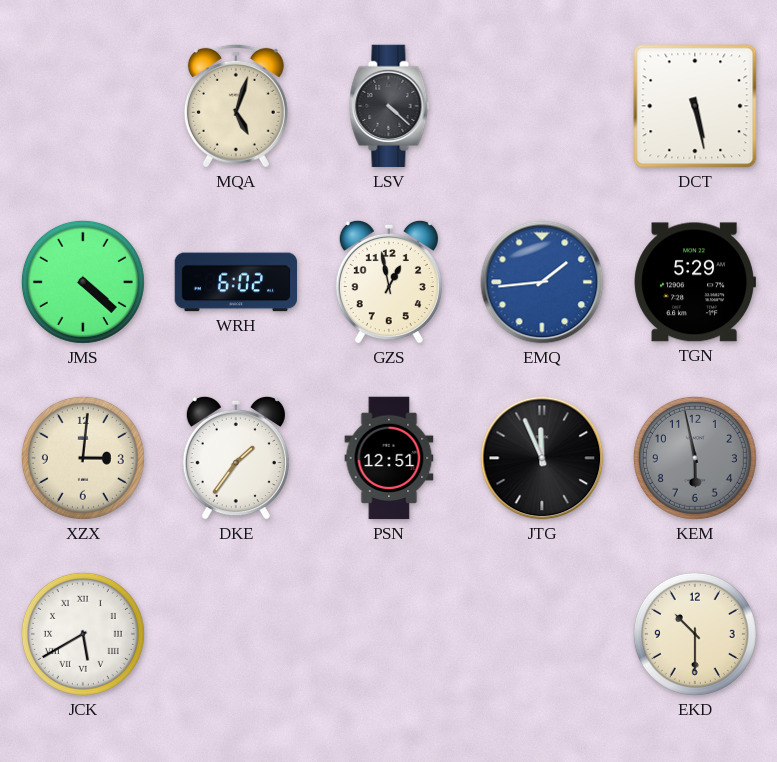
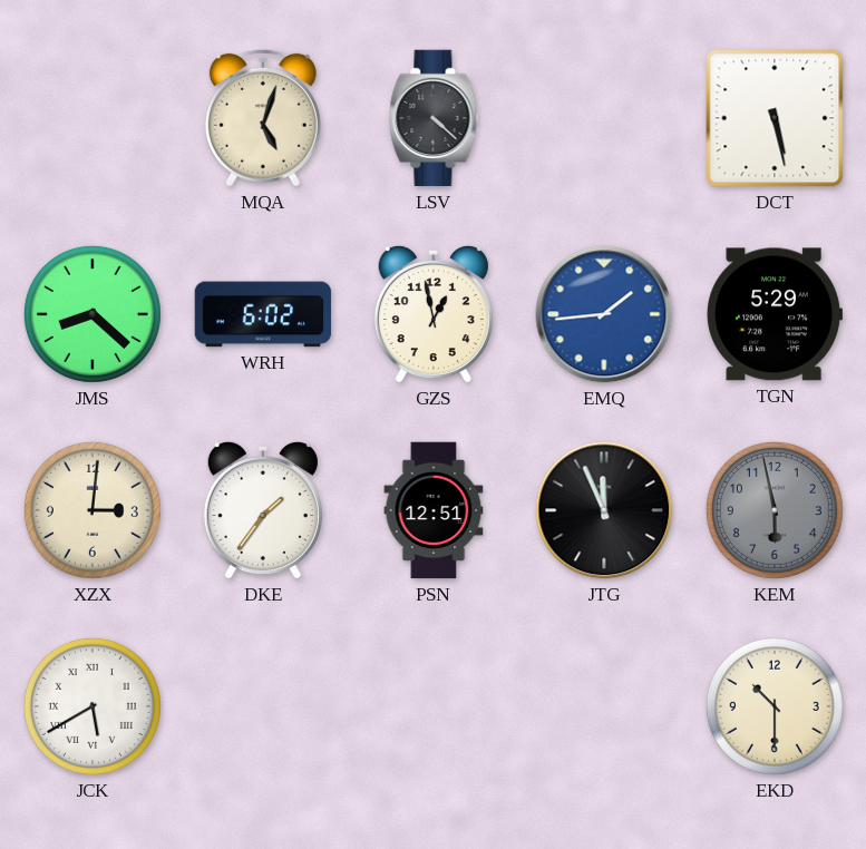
JMS: 4:22 -> 8:22 (93, 314)
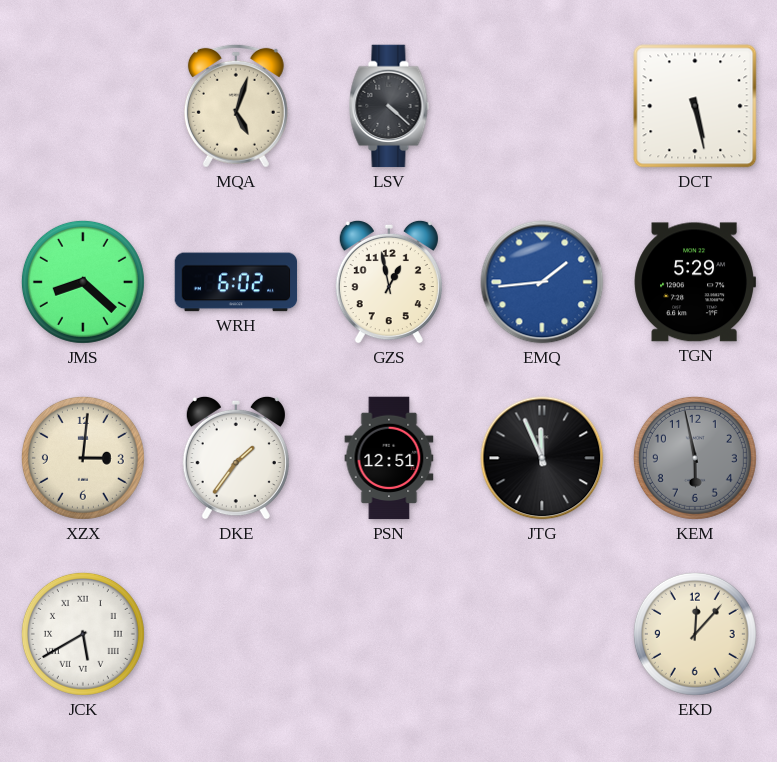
EKD: 10:30 -> 12:07 (695, 634)
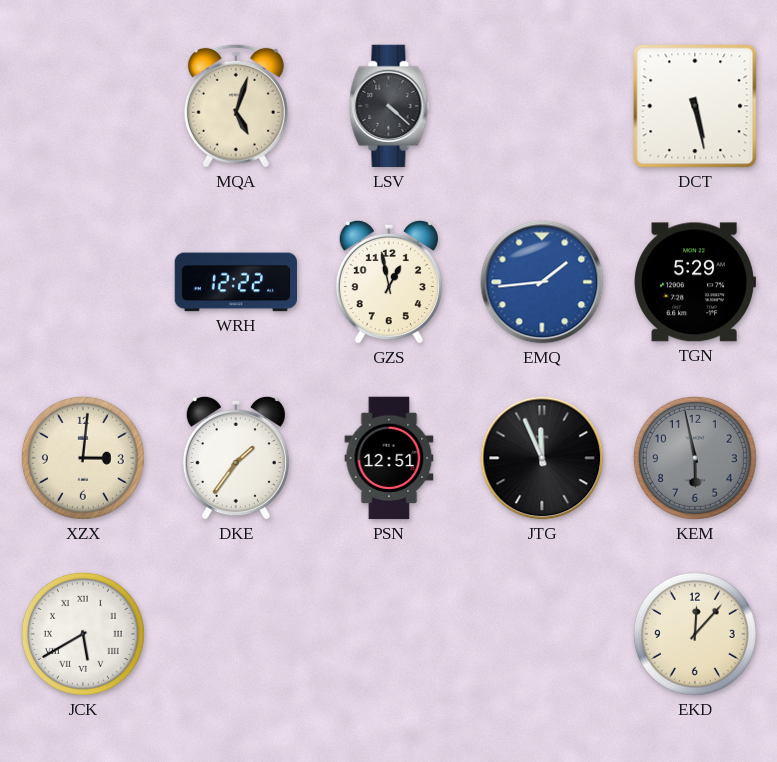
JMS: 8:22 -> none (83, 282)
WRH: 6:02 -> 12:22 (236, 282)
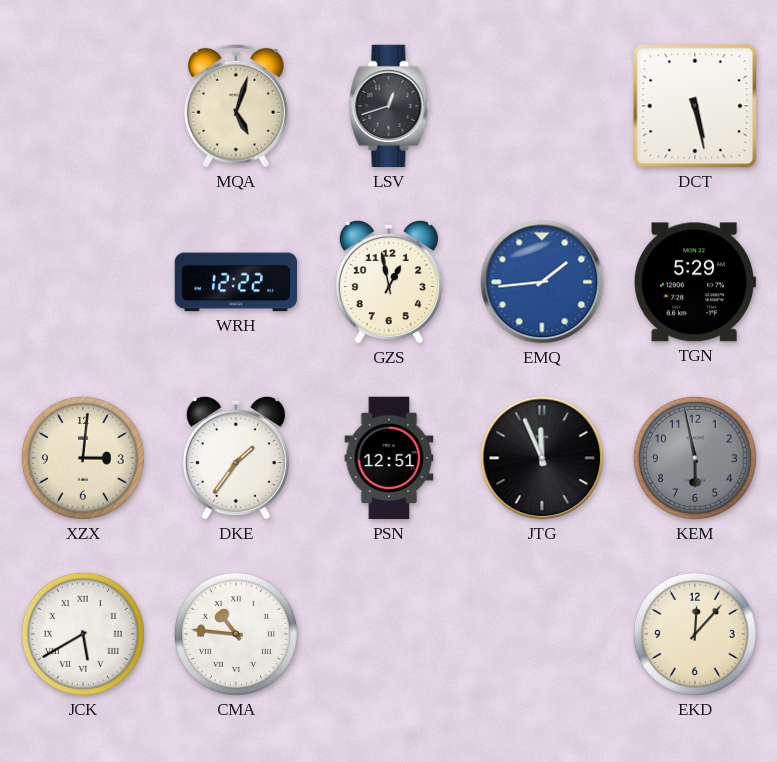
LSV: 4:22 -> 12:42 (389, 106)
CMA: none -> 10:46 (236, 634)
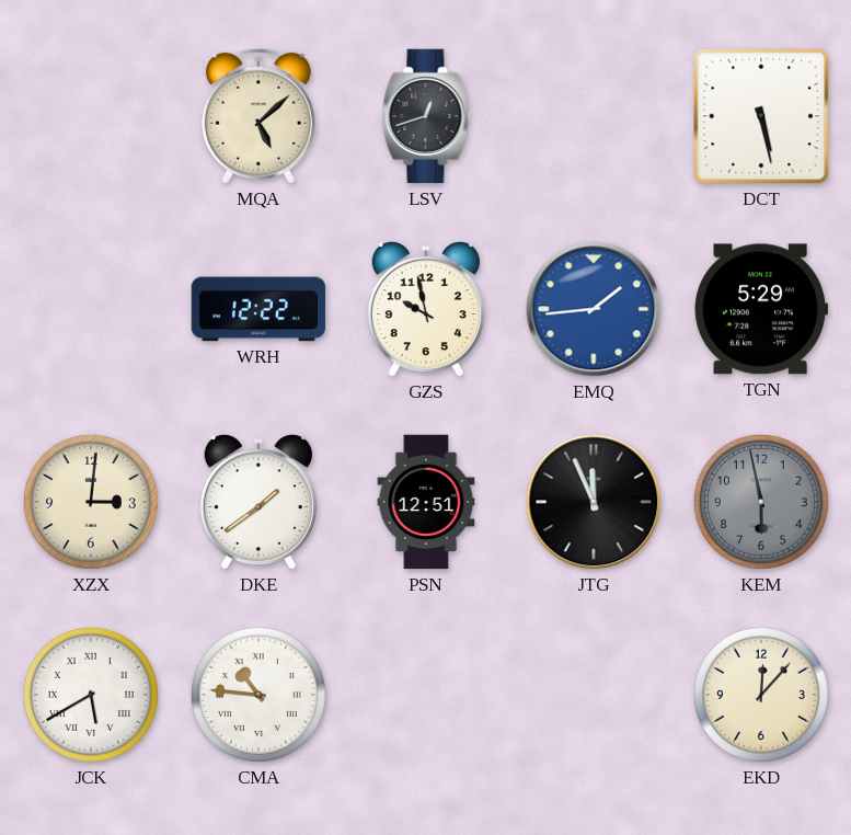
MQA: 5:03 -> 5:08 (258, 116)
GZS: 12:58 -> 9:58 (426, 309)
DKE: 1:36 -> 1:39 (258, 502)
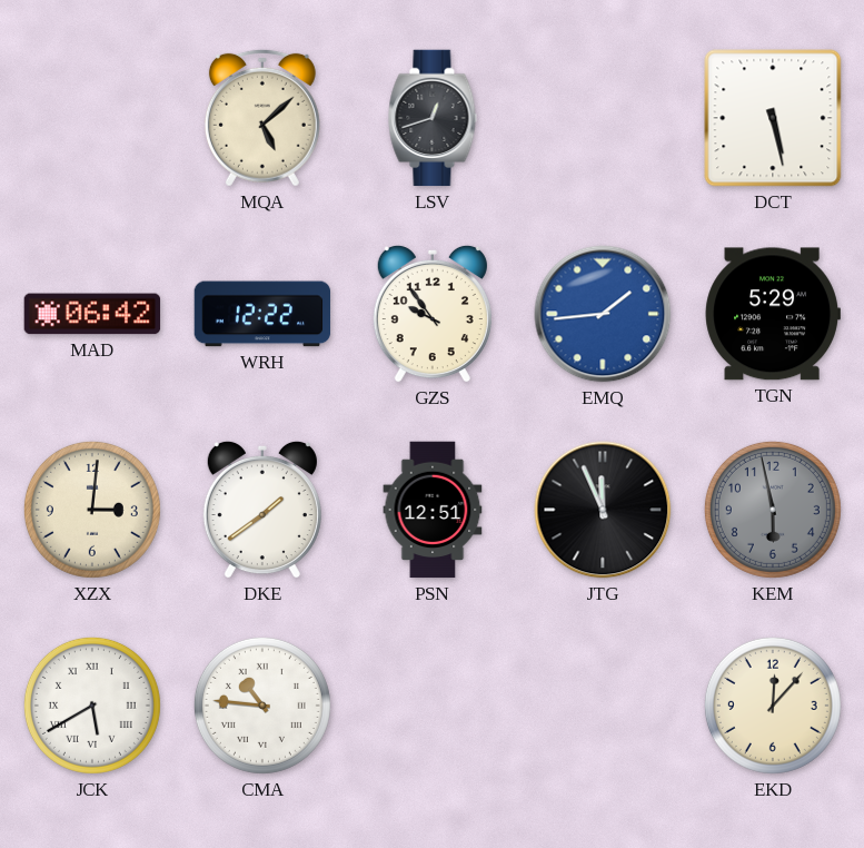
MAD: none -> 06:42 (92, 314)
GZS: 9:58 -> 9:54 (433, 314)
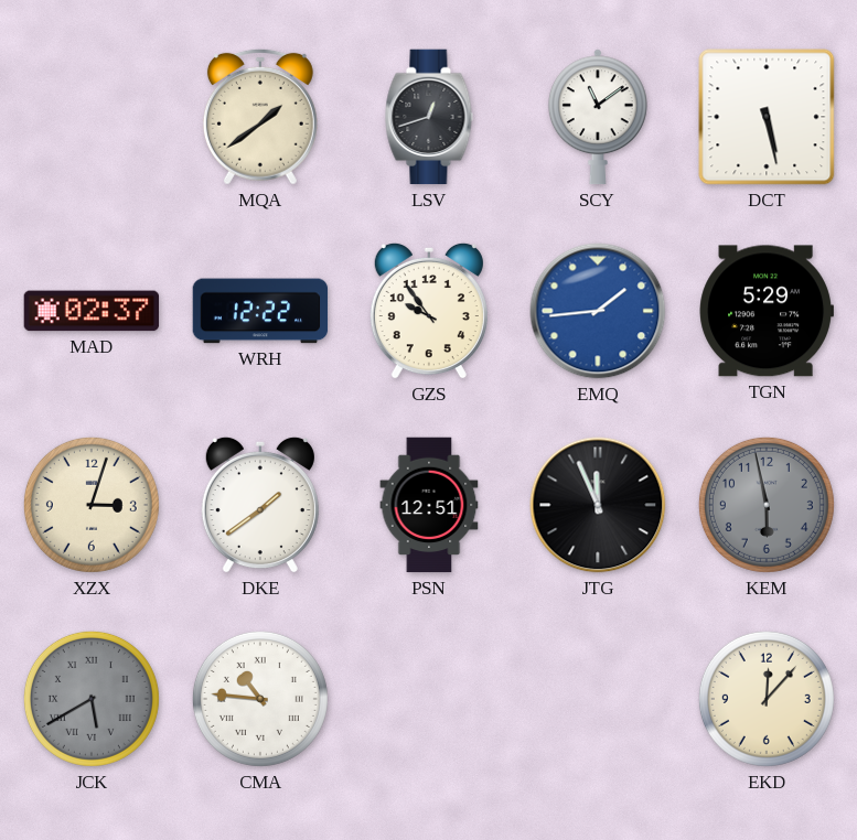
MQA: 5:08 -> 1:39 (260, 117)
SCY: none -> 11:09 (598, 117)
MAD: 06:42 -> 02:37 (92, 311)
XZX: 3:01 -> 3:03 (92, 505)
JCK dial: white -> grey (92, 699)
